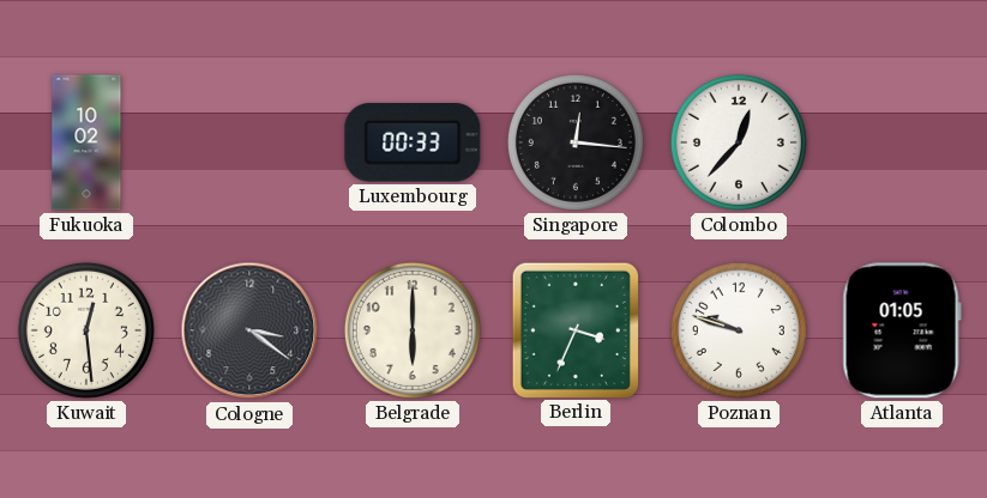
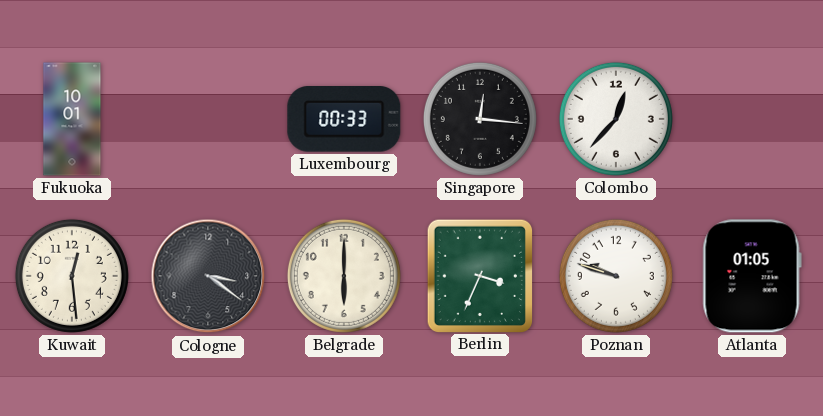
Fukuoka: 10:02 -> 10:01 (72, 119)
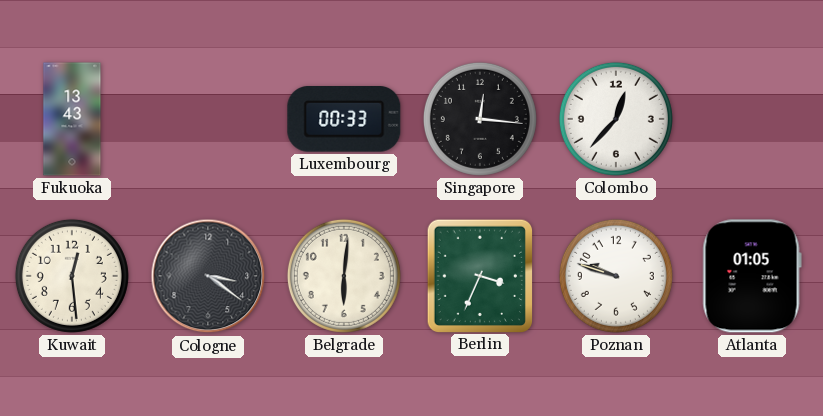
Fukuoka: 10:01 -> 13:43 (72, 119)
Belgrade: 6:00 -> 6:01 (344, 276)
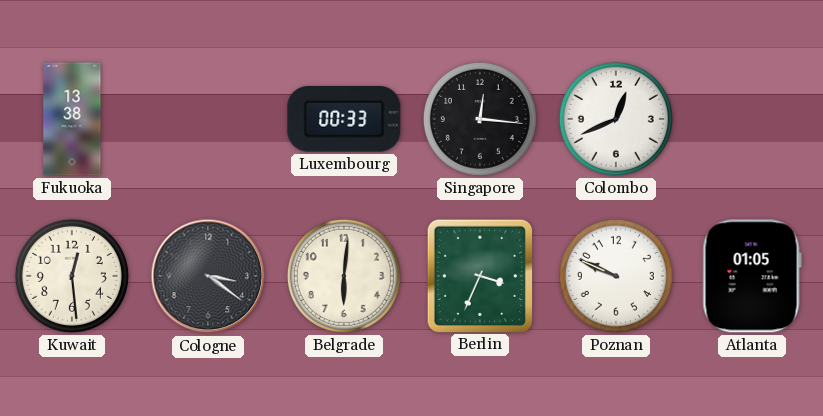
Fukuoka: 13:43 -> 13:38 (72, 119)
Colombo: 12:37 -> 12:41 (616, 119)
Poznan: 9:48 -> 9:49 (616, 276)
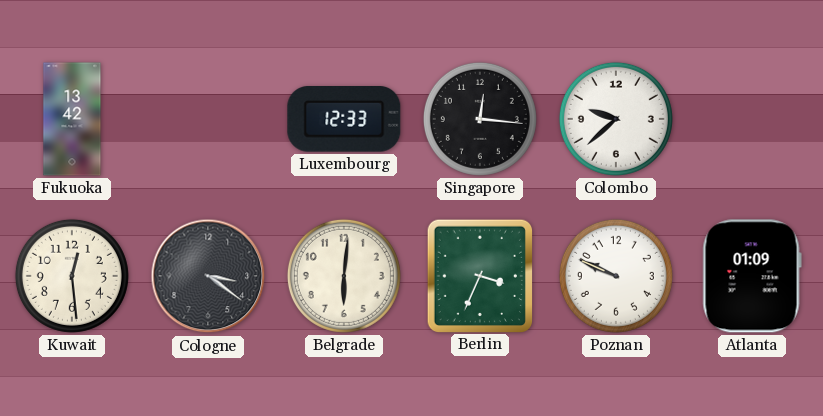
Fukuoka: 13:38 -> 13:42 (72, 119)
Luxembourg: 00:33 -> 12:33 (344, 120)
Colombo: 12:41 -> 9:38 (616, 119)
Atlanta: 01:05 -> 01:09 (752, 276)
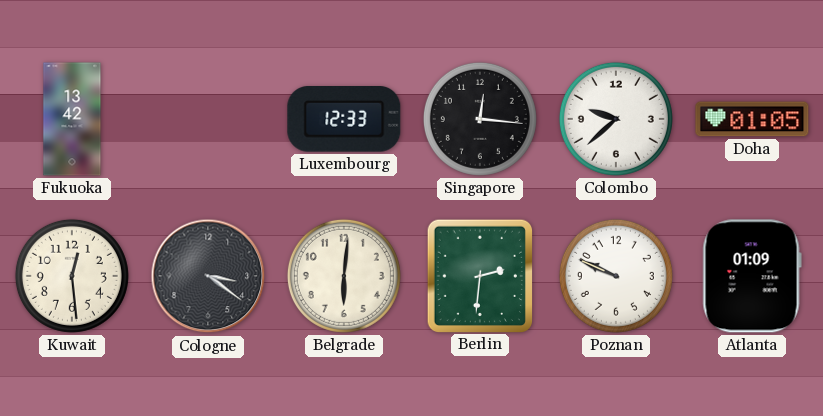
Doha: none -> 01:05 (752, 119)
Berlin: 3:34 -> 2:31 (479, 275)
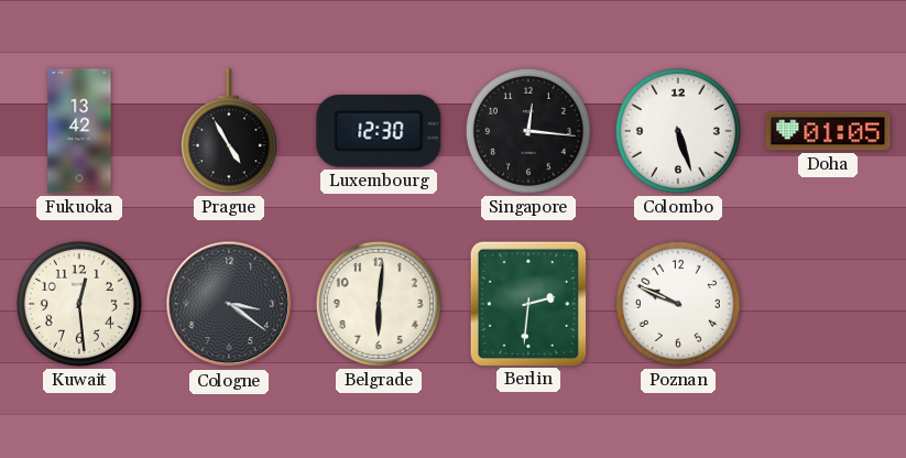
Prague: none -> 4:55 (229, 131)
Luxembourg: 12:33 -> 12:30 (379, 132)
Colombo: 9:38 -> 5:27 (678, 131)
Atlanta: 01:09 -> none (752, 276)
